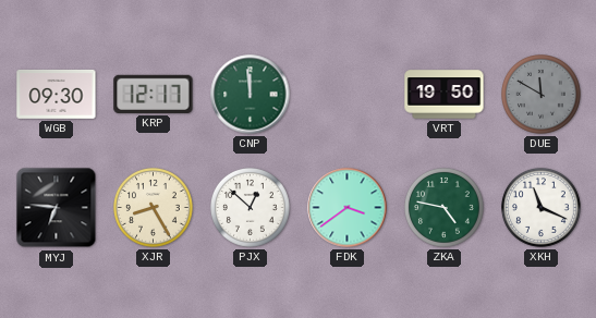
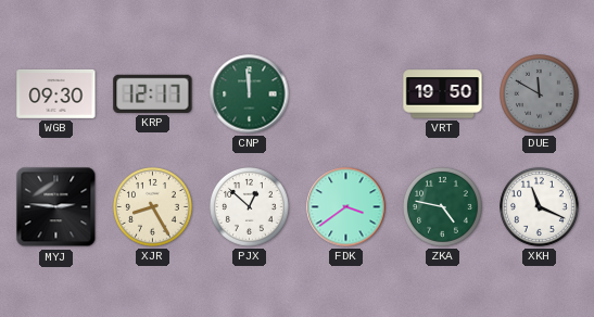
MYJ: 6:46 -> 2:46 (56, 207)
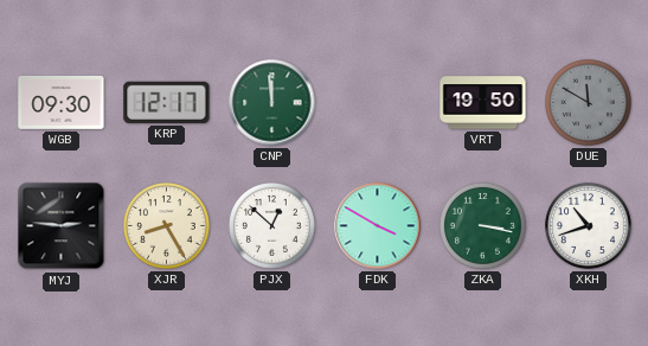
FDK: 3:39 -> 3:50 (378, 226)
ZKA: 4:47 -> 3:17 (483, 226)
XKH: 11:19 -> 10:42 (589, 226)
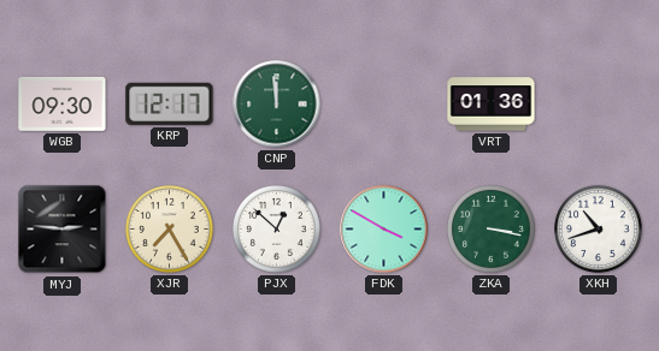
VRT: 19:50 -> 01:36 (492, 105)
DUE: 11:50 -> none (589, 103)
XJR: 8:25 -> 7:25 (170, 230)
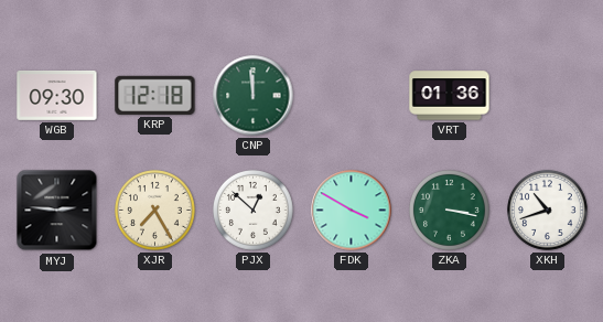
KRP: 12:17 -> 12:18 (155, 95)
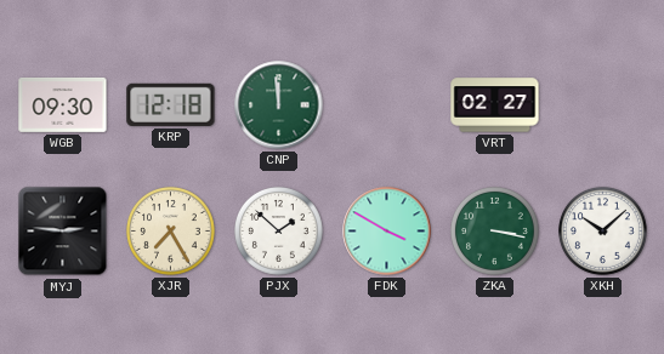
VRT: 01:36 -> 02:27 (495, 105)
PJX: 12:52 -> 1:52 (279, 232)
XKH: 10:42 -> 10:08 (603, 232)
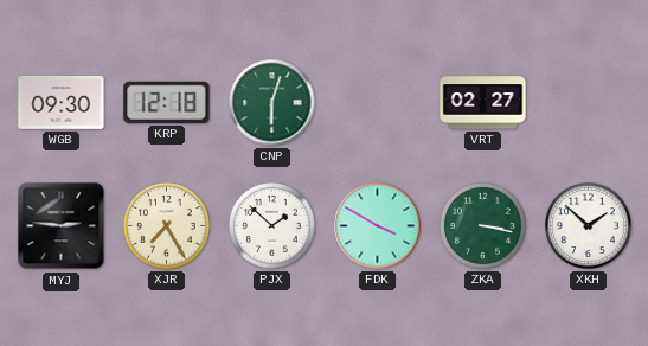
CNP: 11:59 -> 6:03 (272, 103)
XKH: 10:08 -> 1:52 (589, 226)
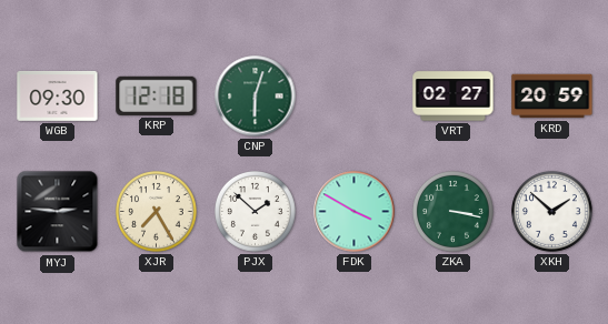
KRD: none -> 20:59 (552, 97)
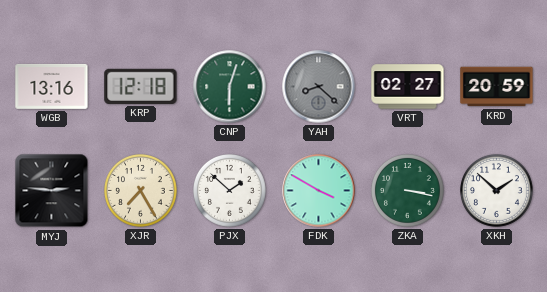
WGB: 09:30 -> 13:16 (52, 87)
YAH: none -> 8:22 (319, 87)
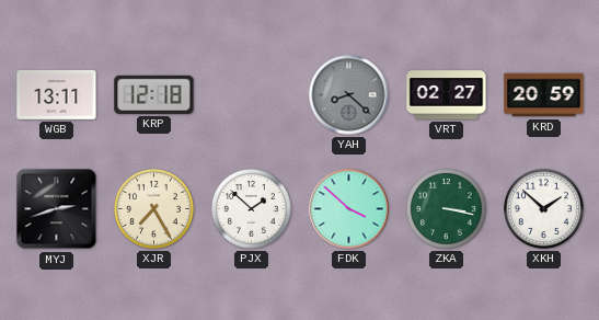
WGB: 13:16 -> 13:11 (57, 95)
CNP: 6:03 -> none (230, 87)
MYJ: 2:46 -> 2:42 (57, 209)
FDK: 3:50 -> 3:52 (349, 209)
